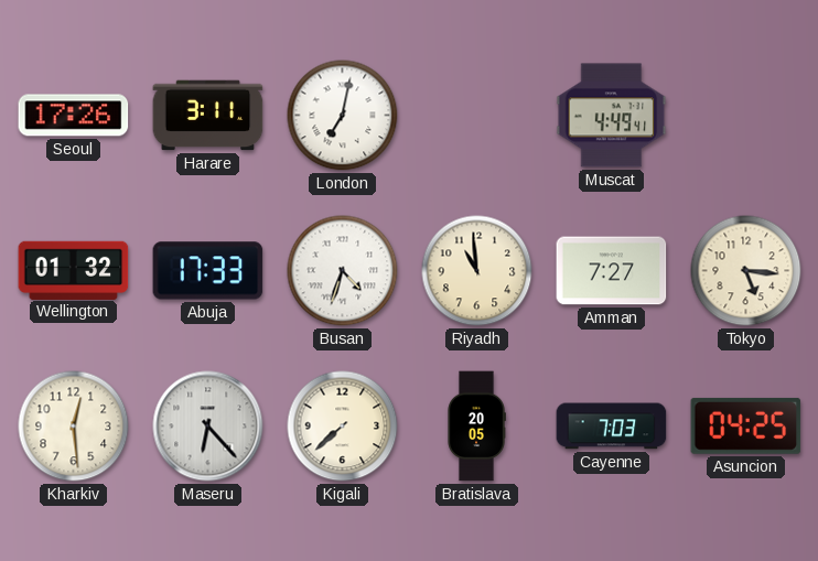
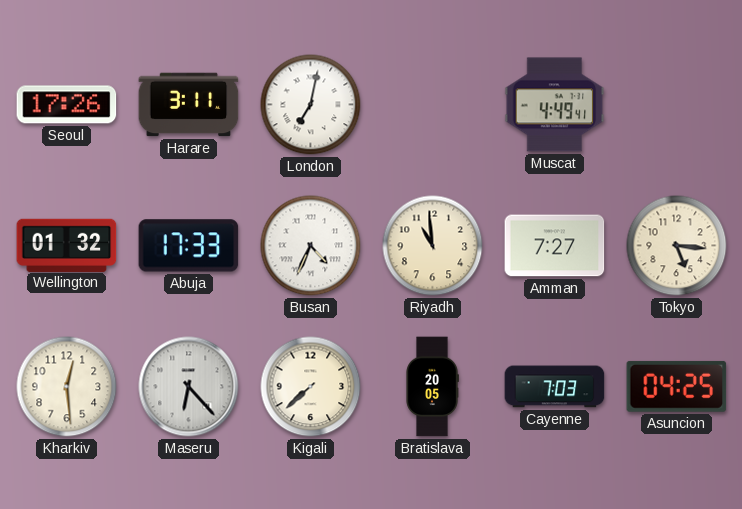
Busan: 4:33 -> 4:34 (311, 246)
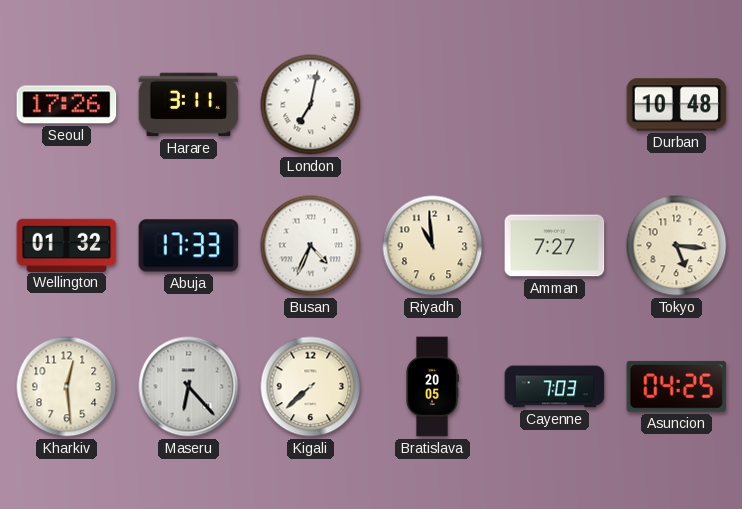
Muscat: 4:49 -> none (555, 105)
Durban: none -> 10:48 (677, 105)
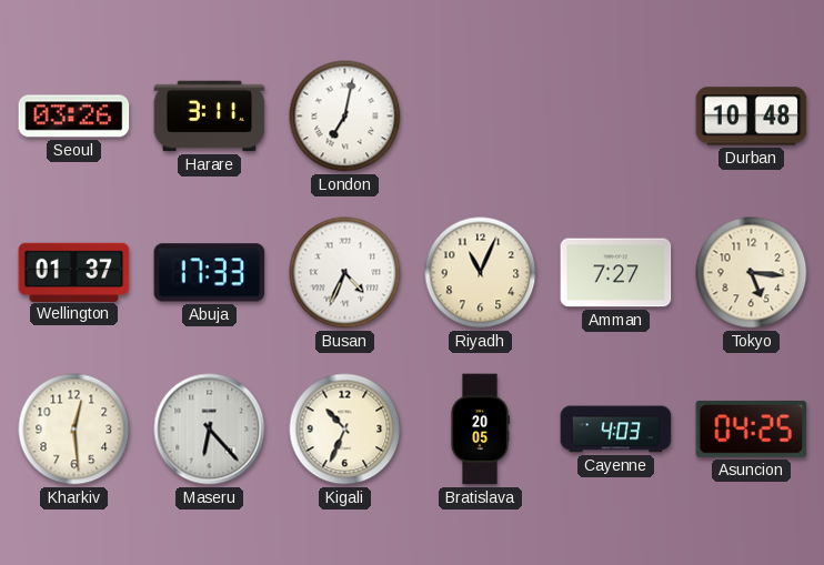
Seoul: 17:26 -> 03:26 (74, 117)
Wellington: 01:32 -> 01:37 (74, 272)
Riyadh: 10:59 -> 11:04 (481, 273)
Kigali: 7:38 -> 10:34 (345, 430)
Cayenne: 7:03 -> 4:03 (616, 430)
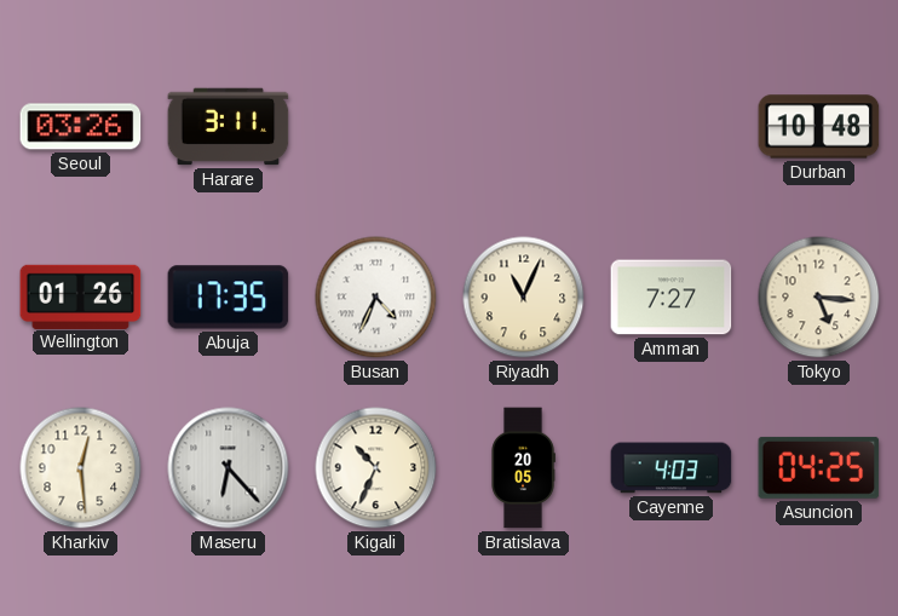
London: 7:02 -> none (345, 117)
Wellington: 01:37 -> 01:26 (81, 297)
Abuja: 17:33 -> 17:35 (229, 298)
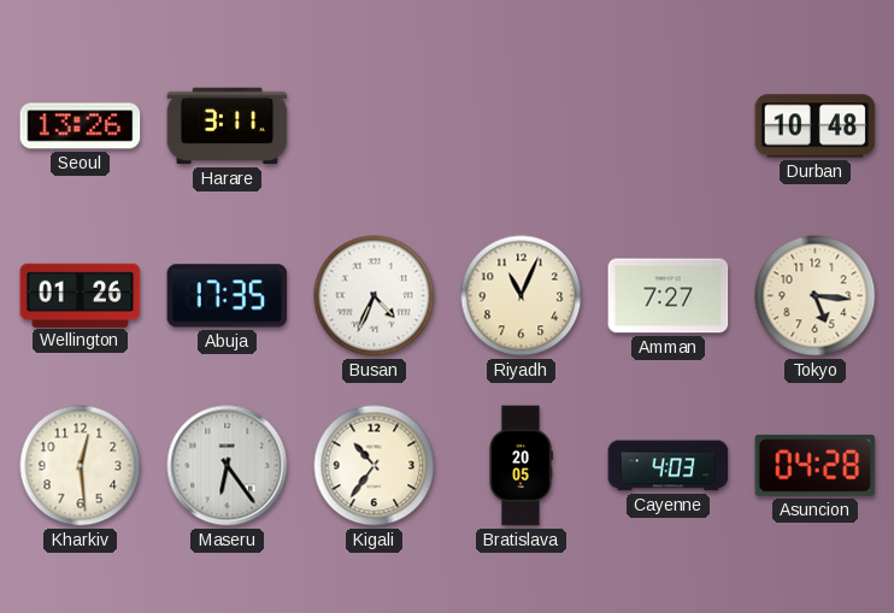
Seoul: 03:26 -> 13:26 (81, 126)
Maseru: 6:23 -> 6:24 (228, 466)
Kigali: 10:34 -> 10:36 (375, 466)
Asuncion: 04:25 -> 04:28 (816, 465)
